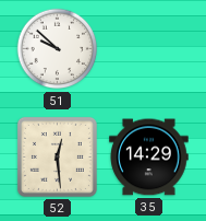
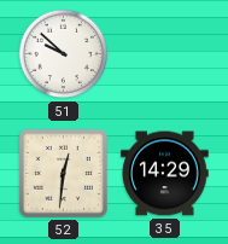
52: 12:29 -> 12:31 (63, 173)
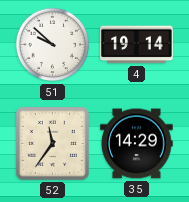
4: none -> 19:14 (137, 45)
52: 12:31 -> 11:36 (52, 143)
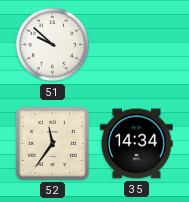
4: 19:14 -> none (137, 45)
35: 14:29 -> 14:34 (137, 144)
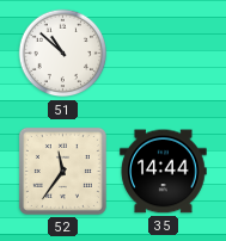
51: 9:52 -> 10:52 (63, 54)
35: 14:34 -> 14:44 (164, 172)
